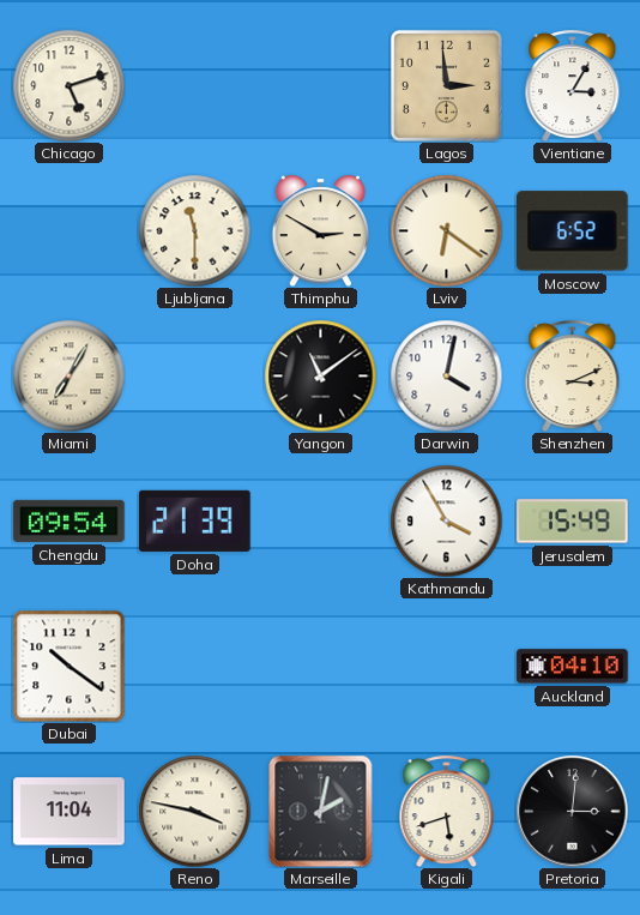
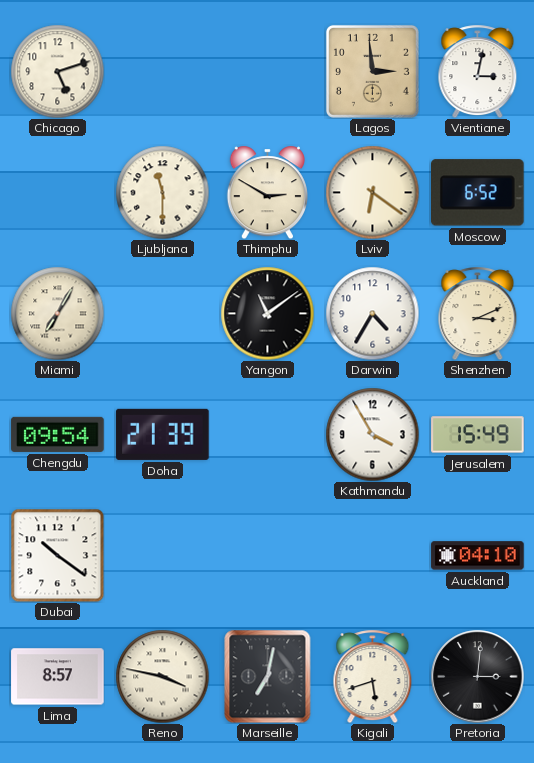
Vientiane: 3:05 -> 3:02 (478, 71)
Darwin: 4:02 -> 4:35 (372, 313)
Lima: 11:04 -> 8:57 (58, 677)
Marseille: 2:02 -> 7:02 (268, 676)
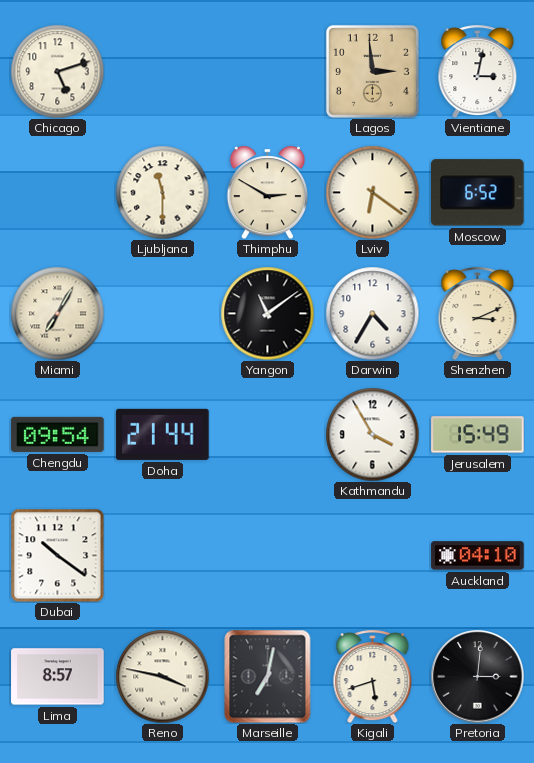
Doha: 21:39 -> 21:44 (163, 434)
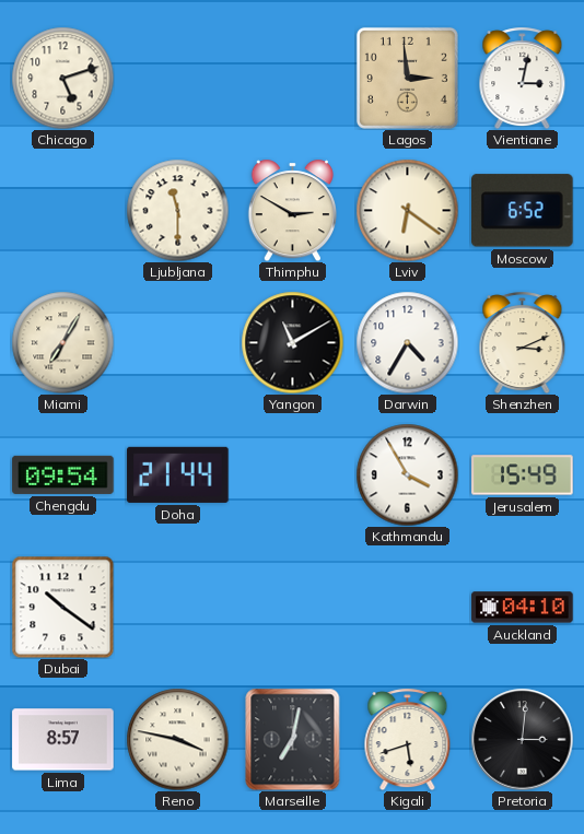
Yangon: 11:09 -> 11:10 (292, 342)
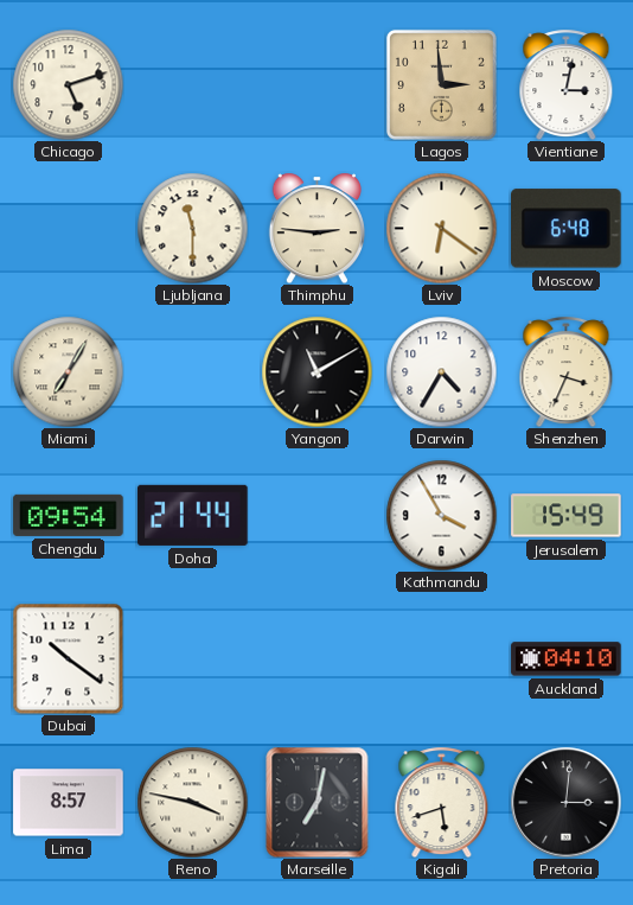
Thimphu: 2:50 -> 2:46 (316, 228)
Moscow: 6:52 -> 6:48 (567, 229)
Shenzhen: 3:11 -> 3:34 (567, 371)
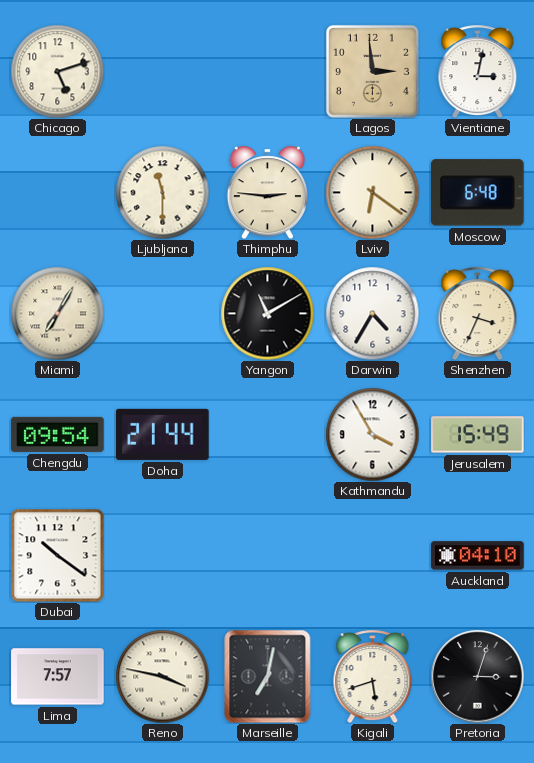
Lima: 8:57 -> 7:57 (58, 677)
Pretoria: 3:01 -> 3:03 (477, 676)
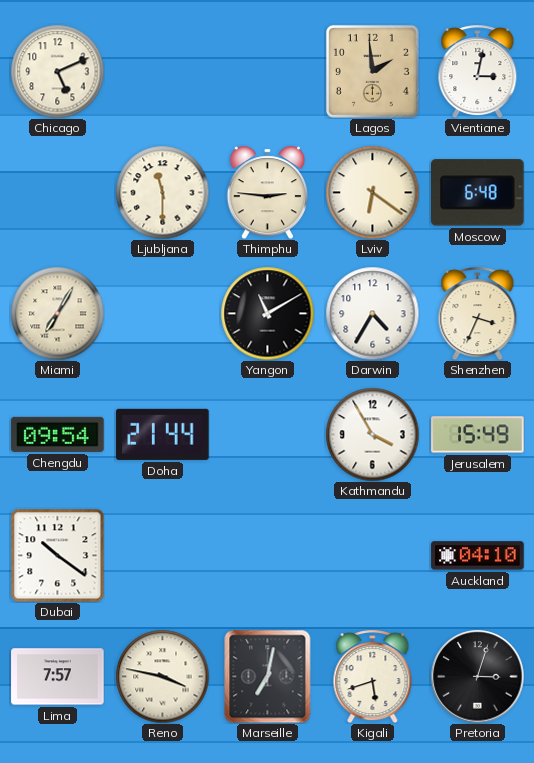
Chicago: 5:12 -> 5:11 (57, 71)
Lagos: 2:59 -> 1:59 (372, 71)
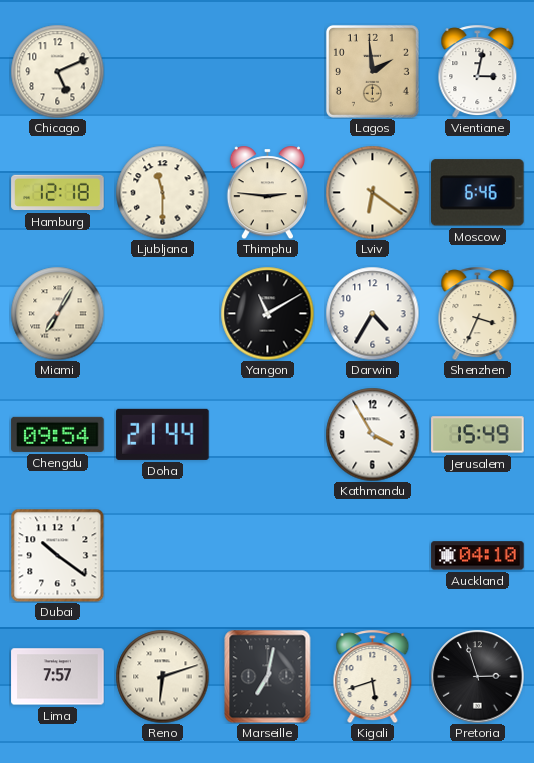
Hamburg: none -> 12:18 (58, 193)
Moscow: 6:48 -> 6:46 (478, 193)
Reno: 3:47 -> 6:12 (162, 676)
Pretoria: 3:03 -> 2:57 (477, 676)
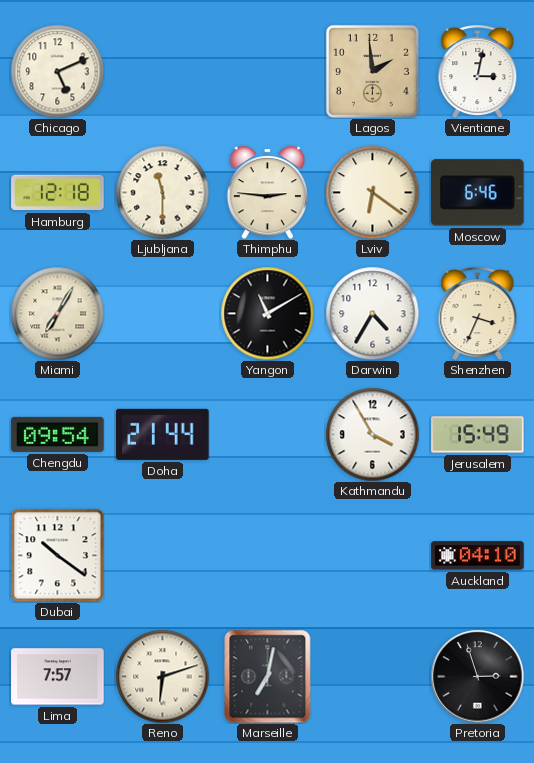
Kigali: 5:42 -> none (373, 676)
